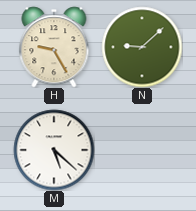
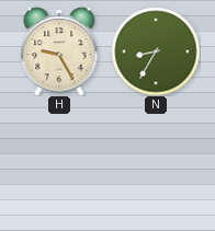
N: 9:08 -> 8:35 (156, 51)
M: 5:22 -> none (54, 150)
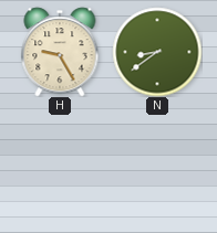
N: 8:35 -> 8:39 (157, 52)
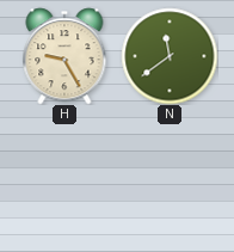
N: 8:39 -> 11:39 (170, 56)
